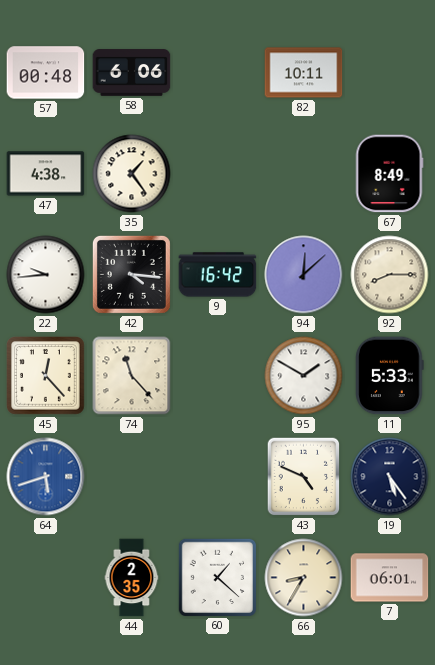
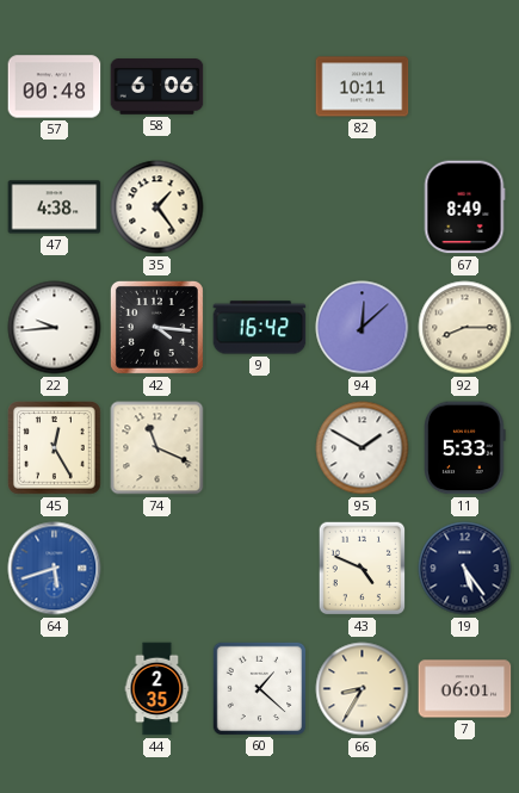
45: 12:23 -> 12:25 (55, 448)
74: 11:23 -> 11:19 (157, 448)
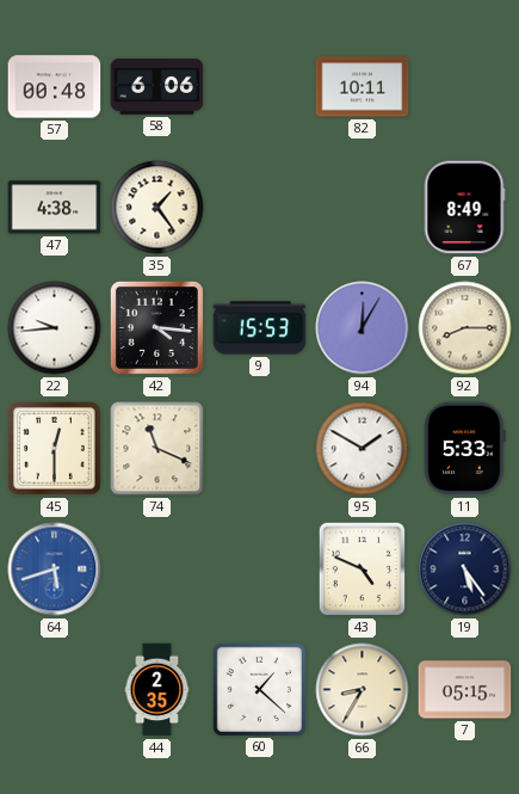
9: 16:42 -> 15:53 (260, 328)
94: 12:08 -> 12:05 (363, 328)
45: 12:25 -> 12:30 (55, 449)
7: 06:01 -> 05:15 (465, 690)
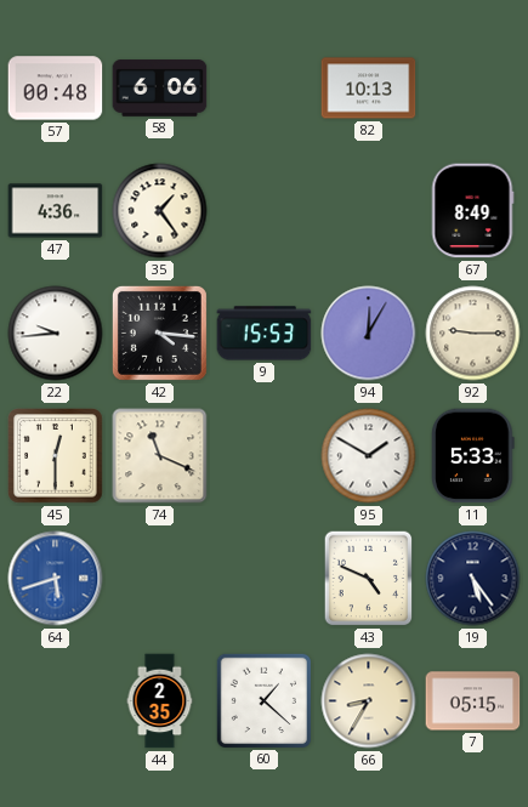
82: 10:11 -> 10:13 (369, 89)
47: 4:38 -> 4:36 (56, 211)
92: 8:15 -> 9:15 (473, 334)
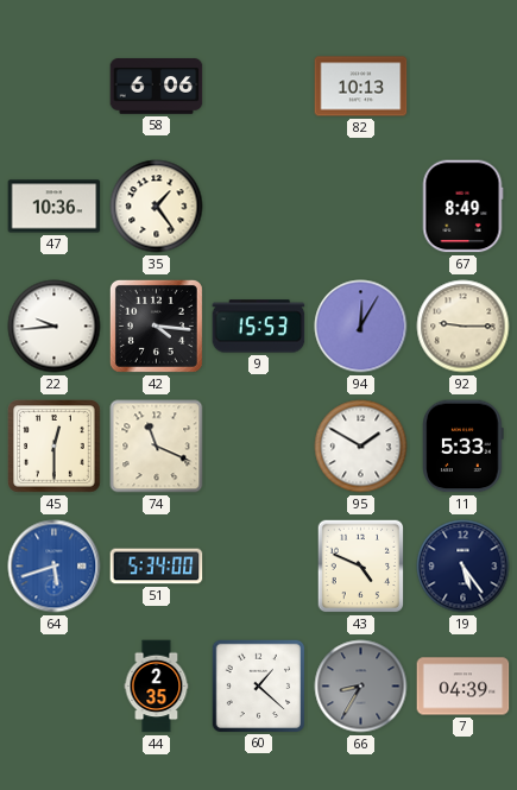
57: 00:48 -> none (56, 89)
47: 4:36 -> 10:36 (55, 207)
51: none -> 5:34 (157, 567)
66 dial: cream -> grey (361, 687)
7: 05:15 -> 04:39 (464, 687)
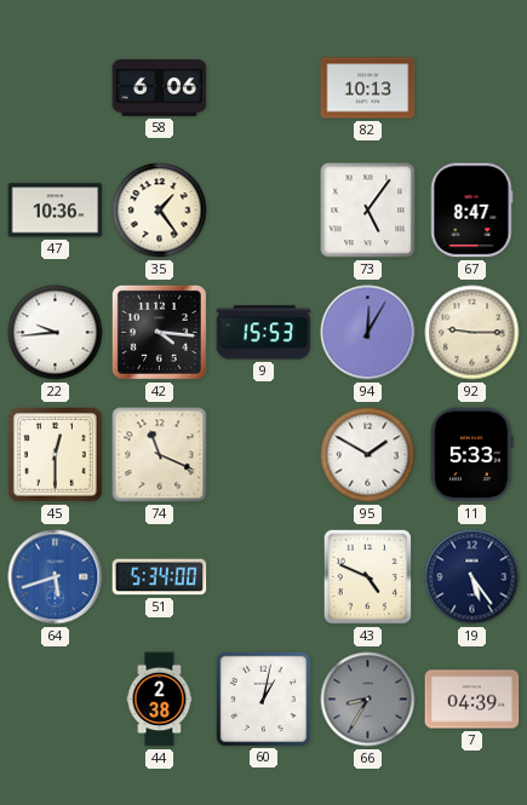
73: none -> 5:06 (368, 211)
67: 8:49 -> 8:47 (471, 211)
44: 2:35 -> 2:38 (160, 700)
60: 1:22 -> 1:02 (263, 698)
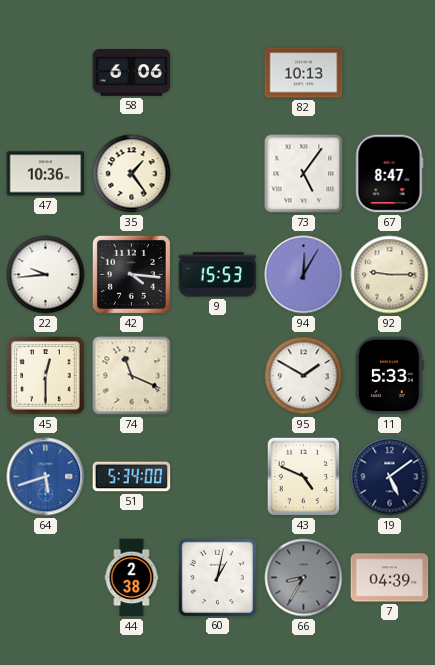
19: 5:24 -> 5:09 (390, 477)
